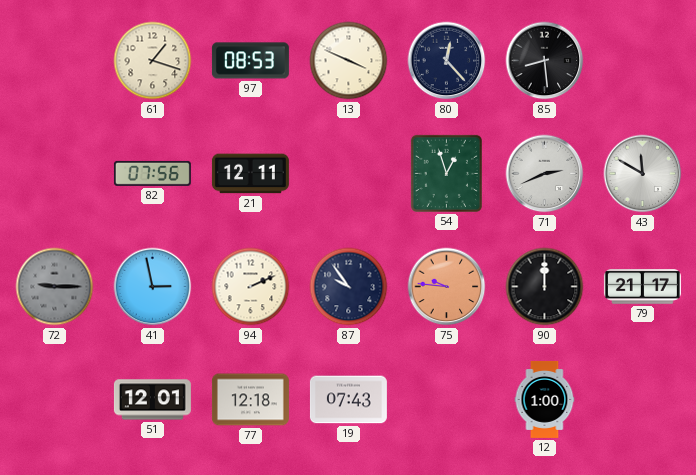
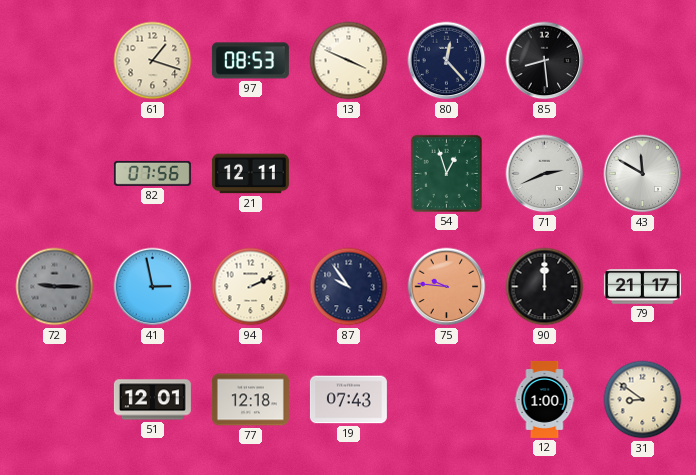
31: none -> 8:51 (643, 400)
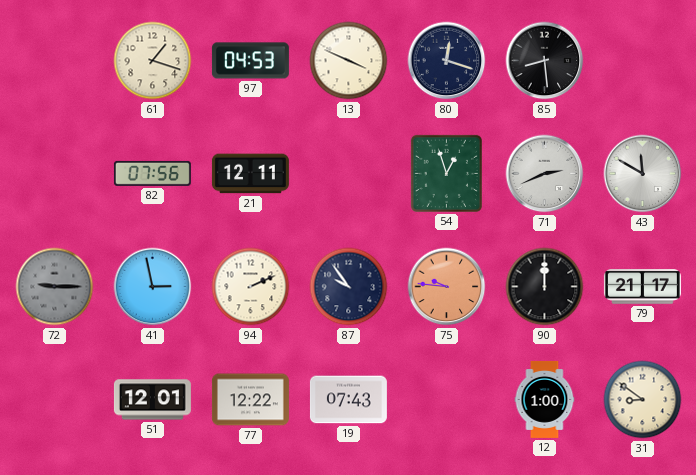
97: 08:53 -> 04:53 (250, 61)
80: 12:23 -> 12:18 (447, 61)
77: 12:18 -> 12:22 (250, 400)
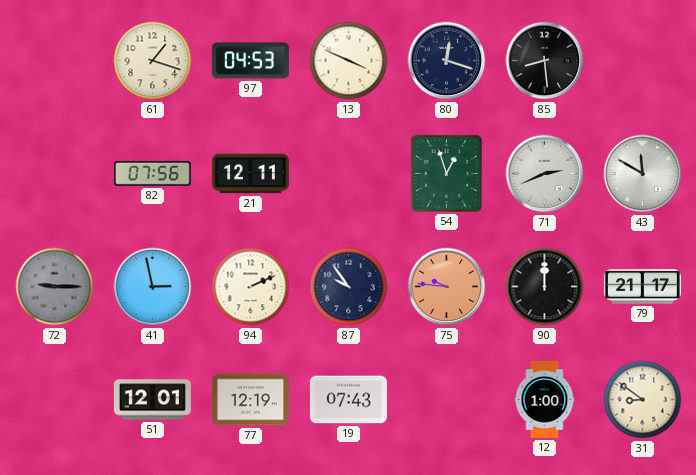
77: 12:22 -> 12:19 (250, 400)
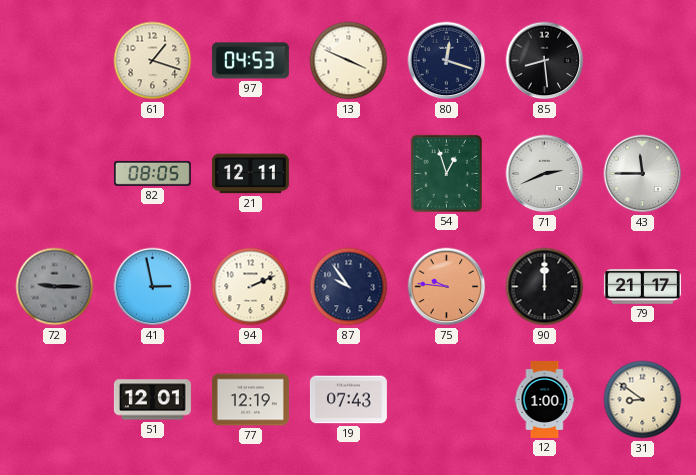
82: 07:56 -> 08:05 (152, 173)
43: 11:50 -> 11:45 (643, 174)
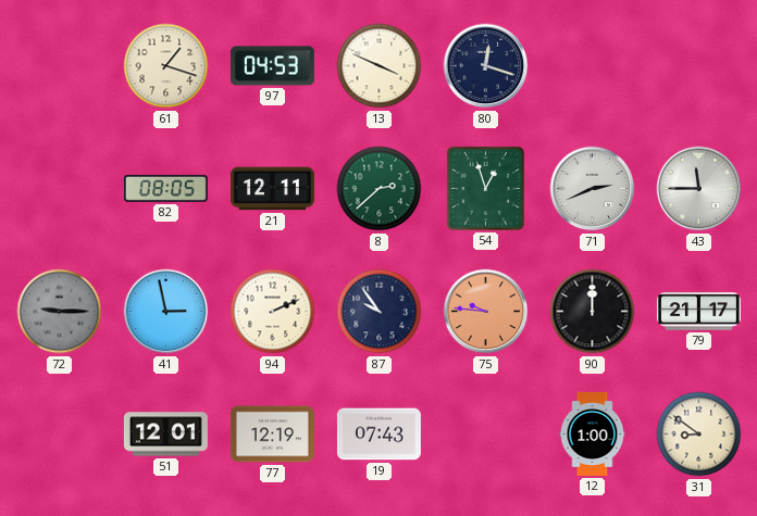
85: 8:29 -> none (545, 61)
8: none -> 2:38 (380, 189)
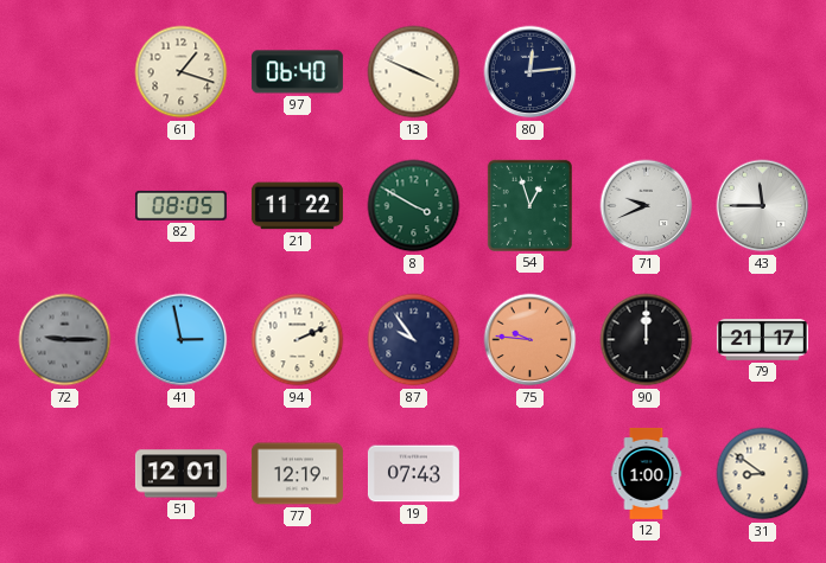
97: 04:53 -> 06:40 (297, 72)
80: 12:18 -> 12:14 (530, 72)
21: 12:11 -> 11:22 (297, 206)
8: 2:38 -> 3:50 (414, 206)
71: 2:41 -> 9:41 (647, 206)
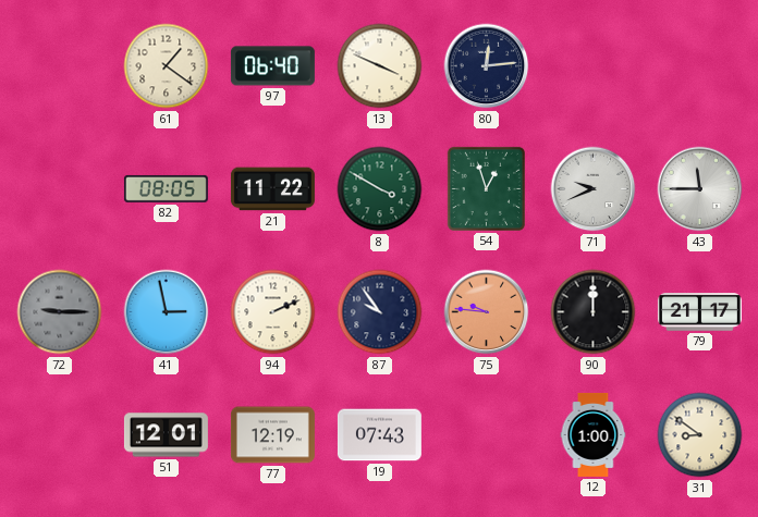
61: 1:18 -> 1:21 (167, 66)
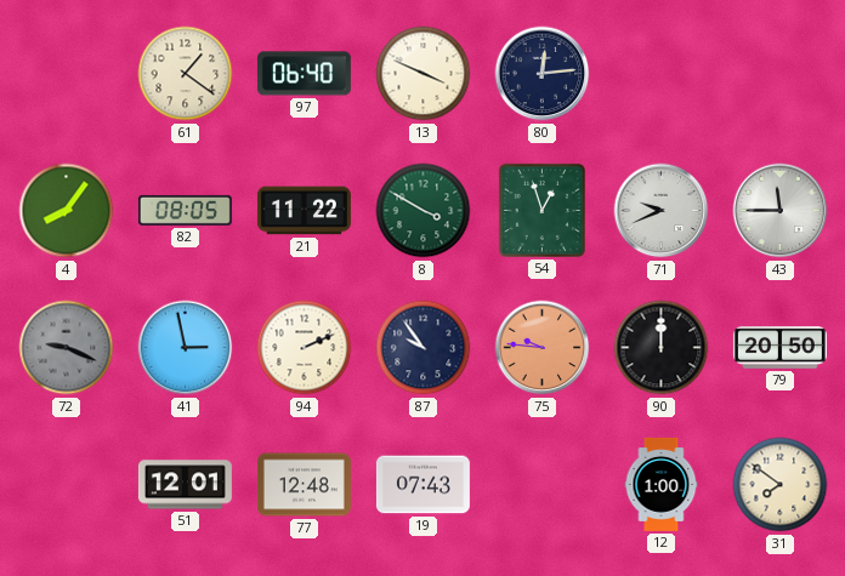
4: none -> 8:06 (67, 211)
72: 9:15 -> 9:19 (67, 348)
79: 21:17 -> 20:50 (779, 348)
77: 12:19 -> 12:48 (304, 485)
31: 8:51 -> 7:51 (781, 485)
